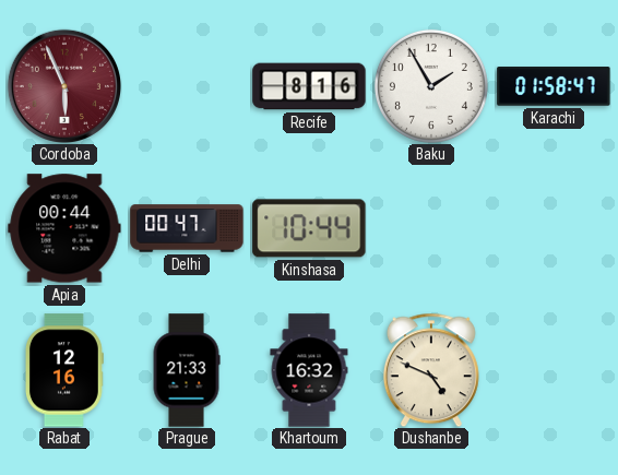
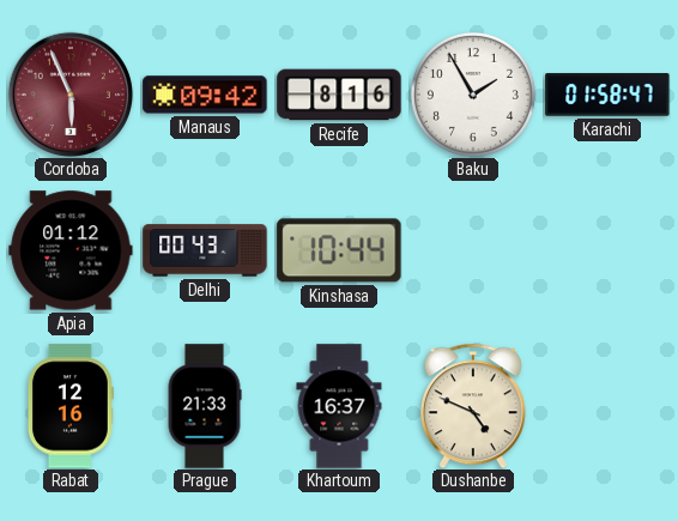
Manaus: none -> 09:42 (205, 95)
Apia: 00:44 -> 01:12 (71, 250)
Delhi: 00:47 -> 00:43 (205, 250)
Khartoum: 16:32 -> 16:37 (339, 406)
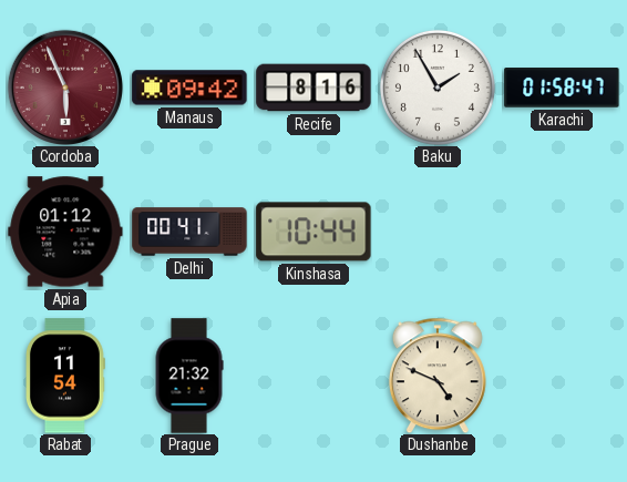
Delhi: 00:43 -> 00:41 (189, 232)
Rabat: 12:16 -> 11:54 (65, 376)
Prague: 21:33 -> 21:32 (189, 376)
Khartoum: 16:37 -> none (339, 406)
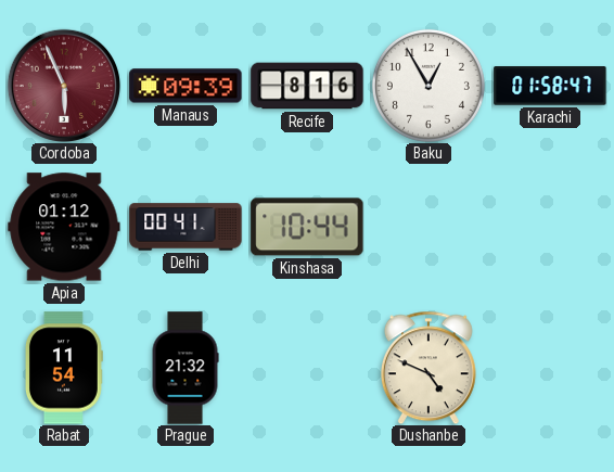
Manaus: 09:42 -> 09:39 (186, 86)
Baku: 1:55 -> 12:55 (428, 86)
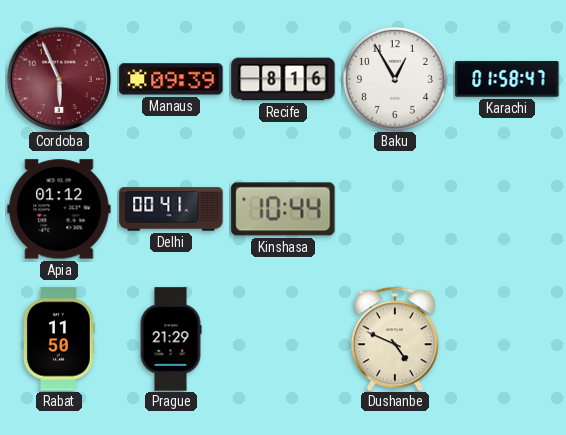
Rabat: 11:54 -> 11:50 (59, 339)
Prague: 21:32 -> 21:29 (171, 339)
